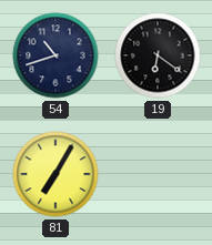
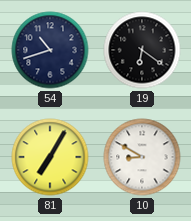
10: none -> 8:50 (142, 157)
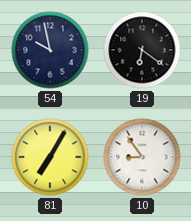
54: 10:42 -> 9:58 (50, 50)
10: 8:50 -> 8:54 (142, 157)
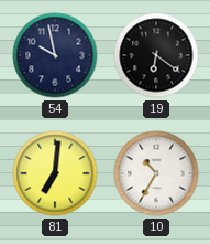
81: 7:05 -> 7:01 (55, 173)
10: 8:54 -> 10:35 (156, 173)
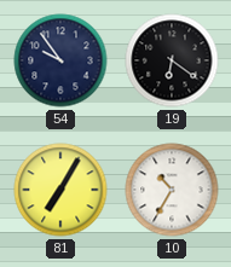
54: 9:58 -> 9:54 (60, 60)
81: 7:01 -> 7:05 (60, 190)
